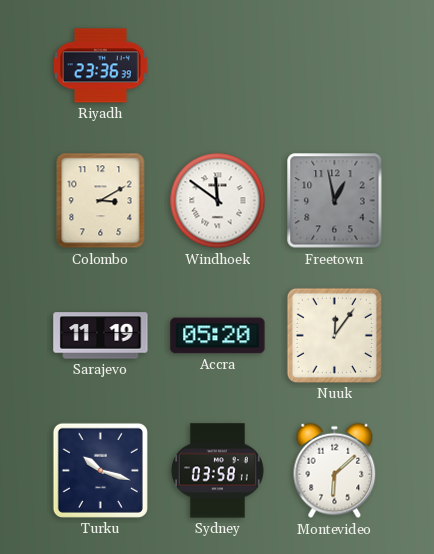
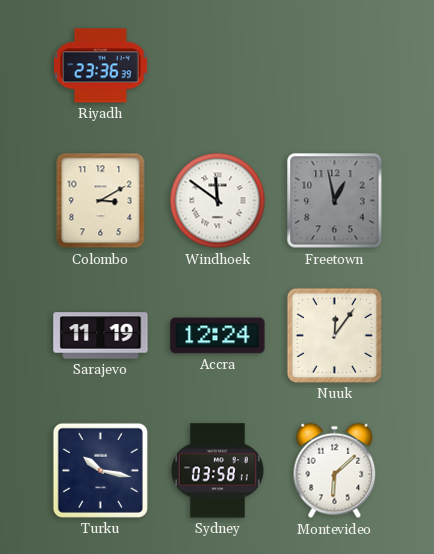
Accra: 05:20 -> 12:24 (218, 336)
Turku: 10:18 -> 10:17 (100, 470)
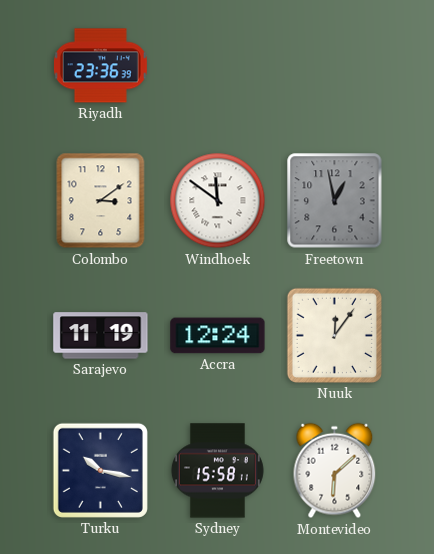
Colombo: 3:10 -> 3:09 (101, 201)
Sydney: 03:58 -> 15:58 (217, 471)
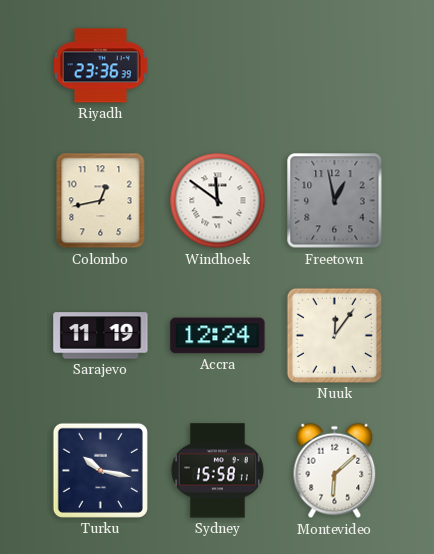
Colombo: 3:09 -> 12:43 (101, 201)
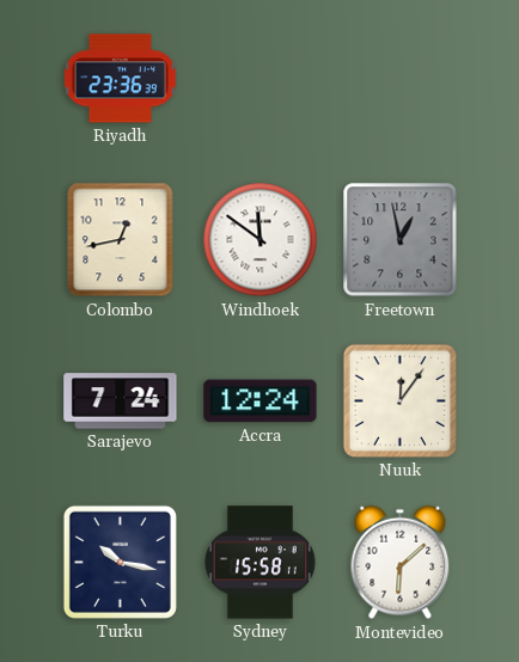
Sarajevo: 11:19 -> 7:24 (121, 402)
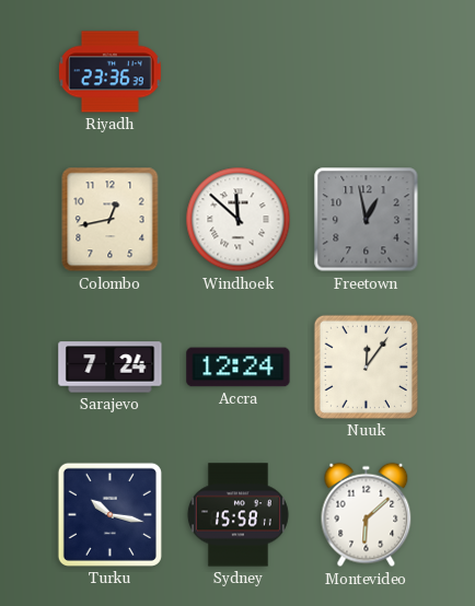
Windhoek: 11:51 -> 11:52 (239, 220)
